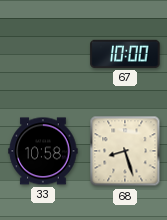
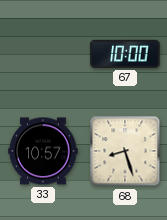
33: 10:58 -> 10:57 (43, 151)
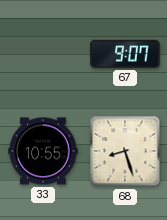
67: 10:00 -> 9:07 (125, 54)
33: 10:57 -> 10:55 (43, 151)
